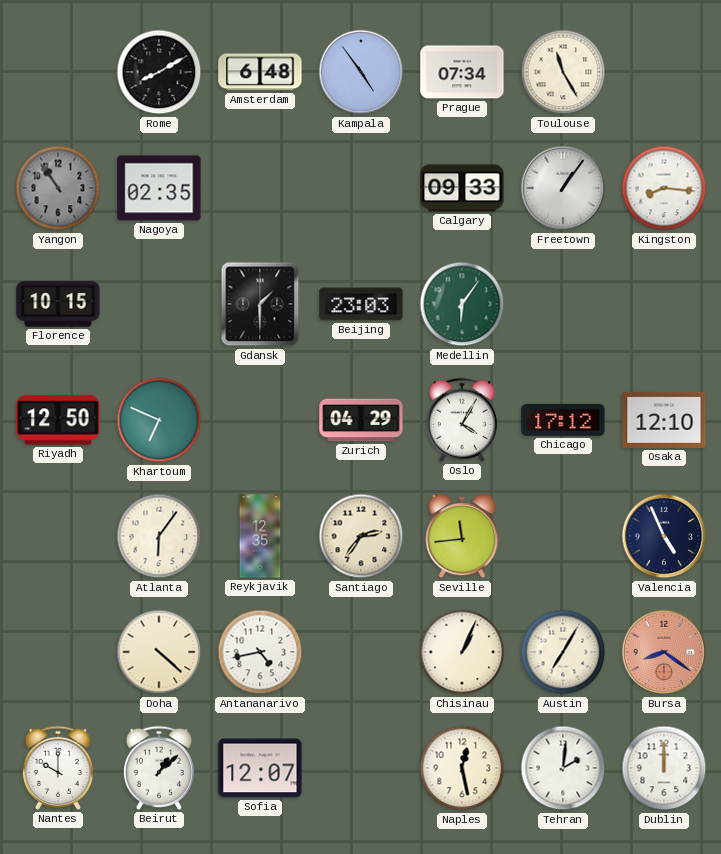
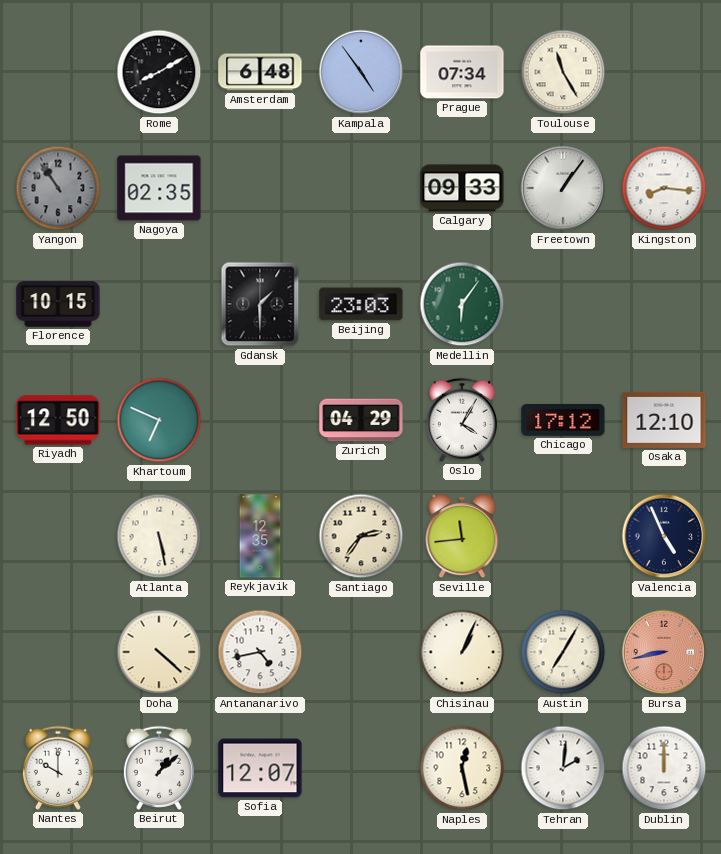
Atlanta: 6:06 -> 5:28 (159, 536)
Bursa: 8:21 -> 8:43 (664, 652)
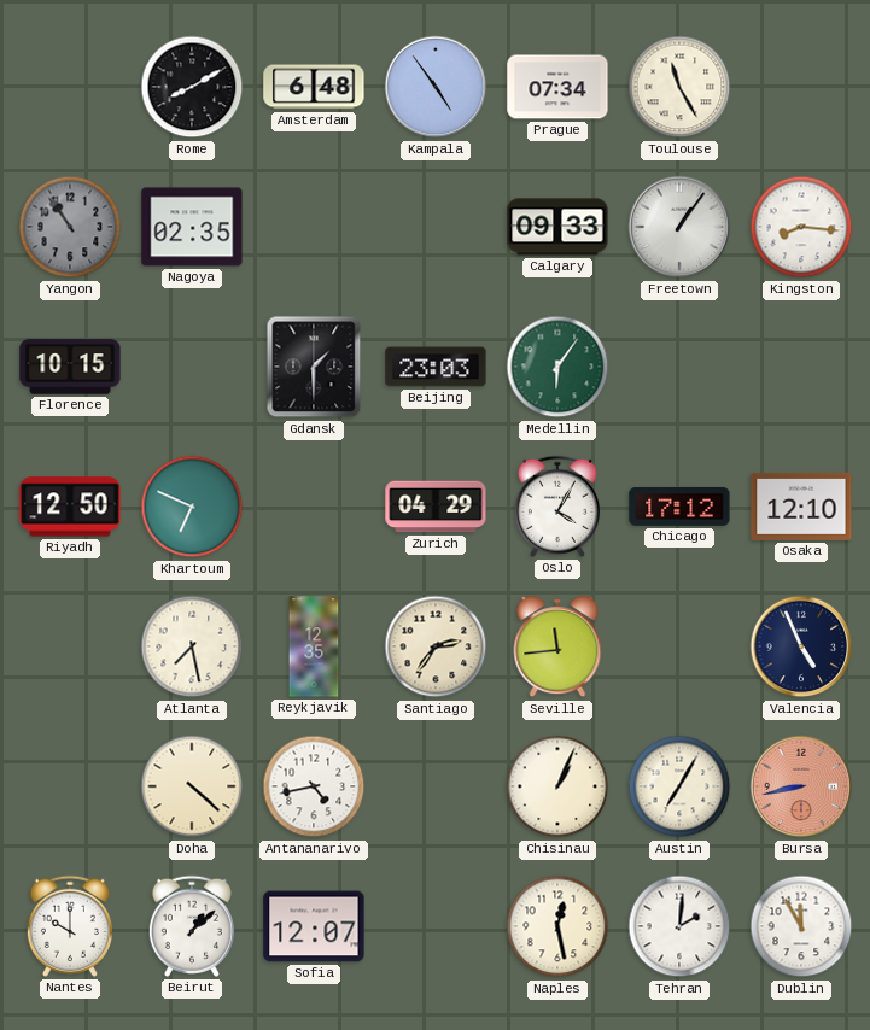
Atlanta: 5:28 -> 7:28 (192, 646)
Dublin: 12:00 -> 11:55 (801, 926)
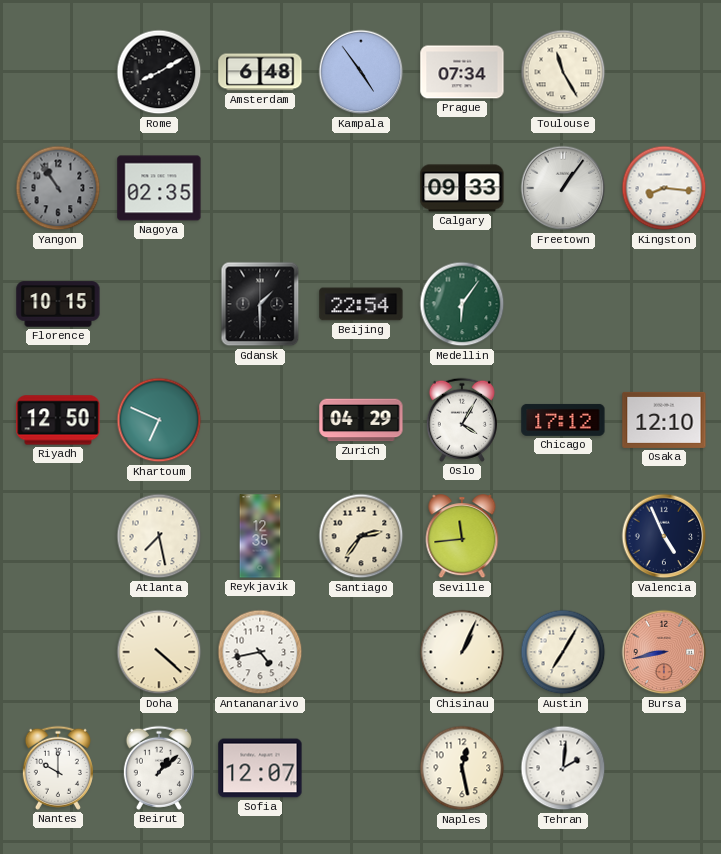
Beijing: 23:03 -> 22:54 (361, 304)
Dublin: 11:55 -> none (801, 926)
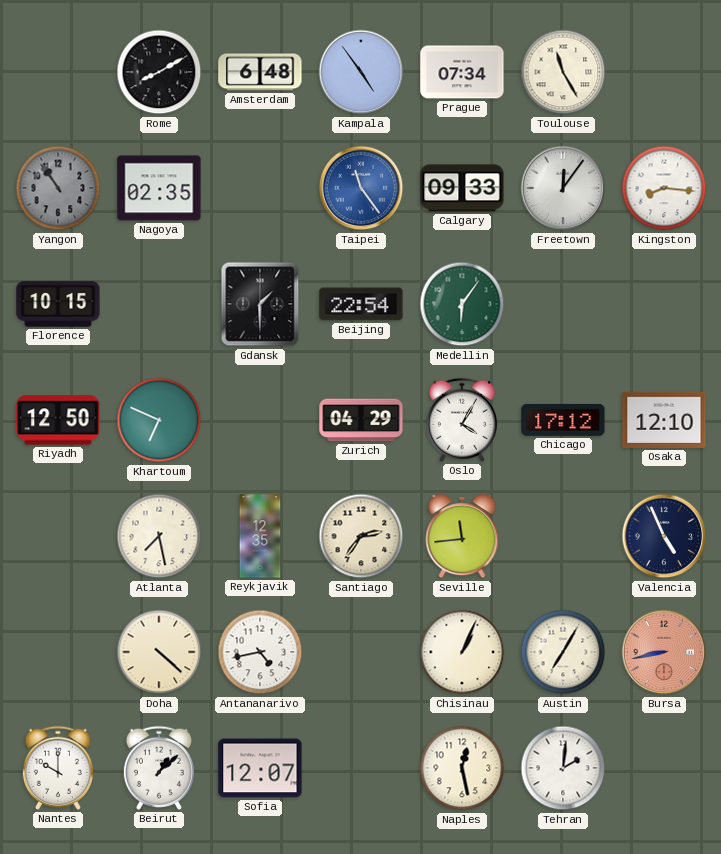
Taipei: none -> 11:24 (361, 188)
Freetown: 1:06 -> 12:06 (563, 188)
